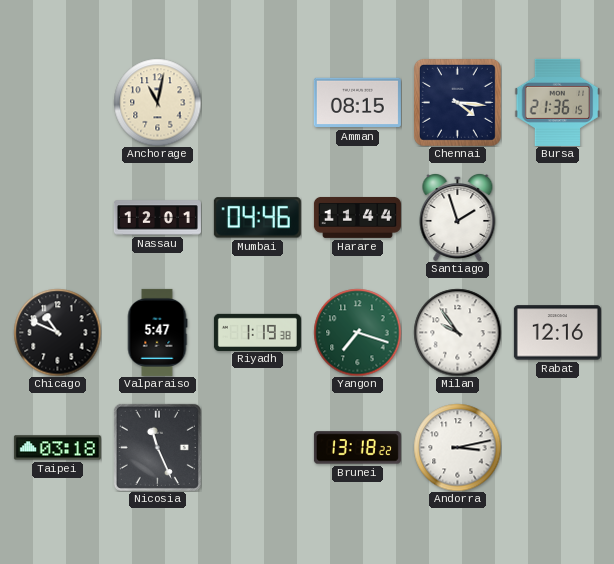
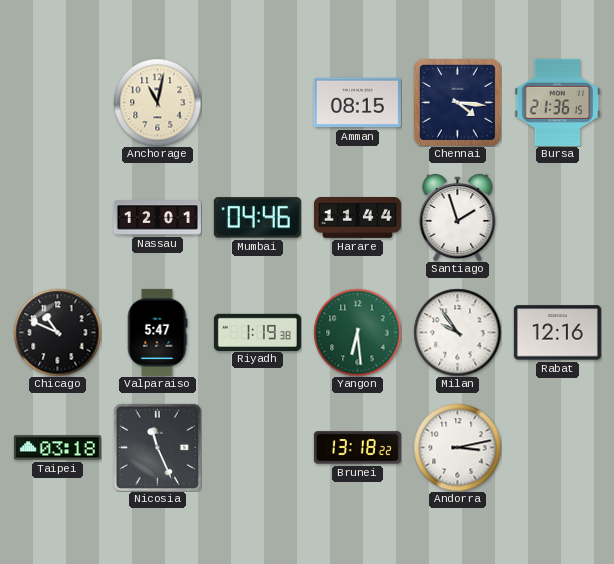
Yangon: 7:18 -> 6:29 (357, 332)
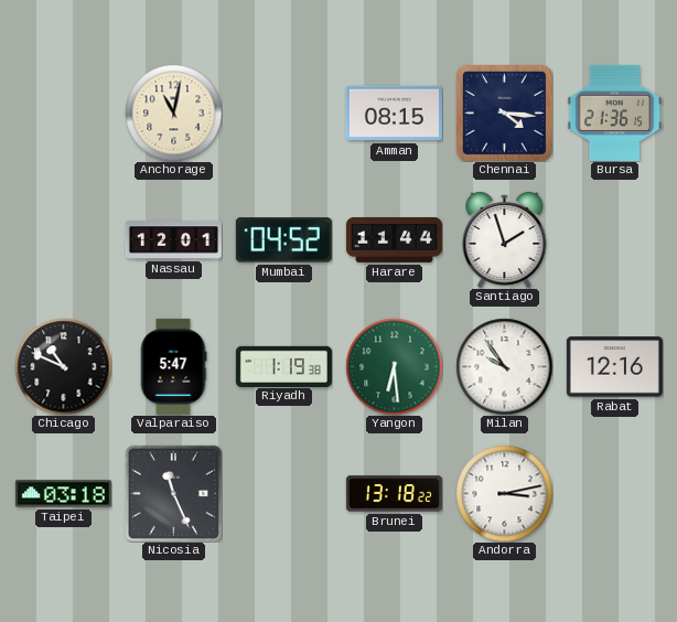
Mumbai: 04:46 -> 04:52 (283, 240)
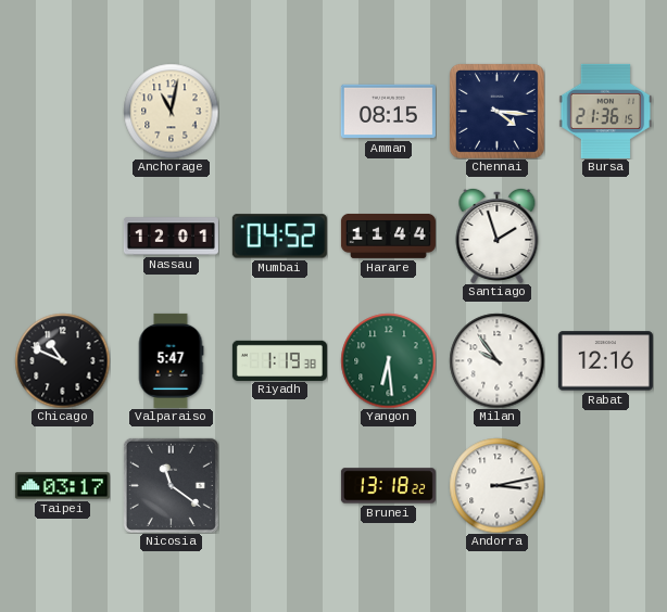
Taipei: 03:18 -> 03:17 (62, 486)
Nicosia: 11:26 -> 11:21 (171, 485)
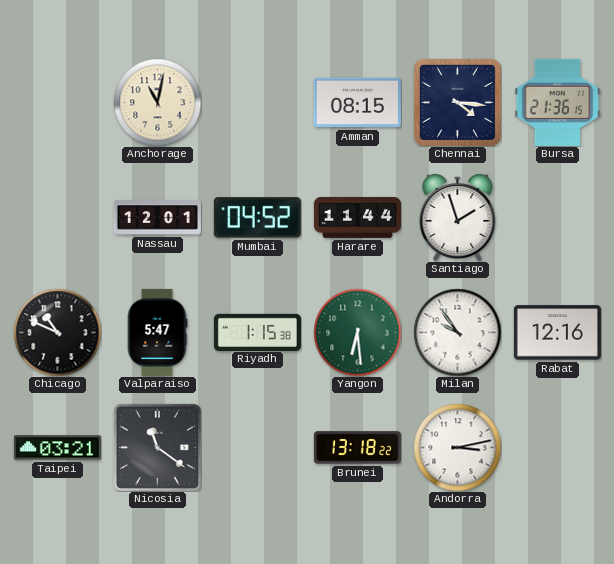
Riyadh: 1:19 -> 1:15 (257, 332)
Taipei: 03:17 -> 03:21 (57, 448)
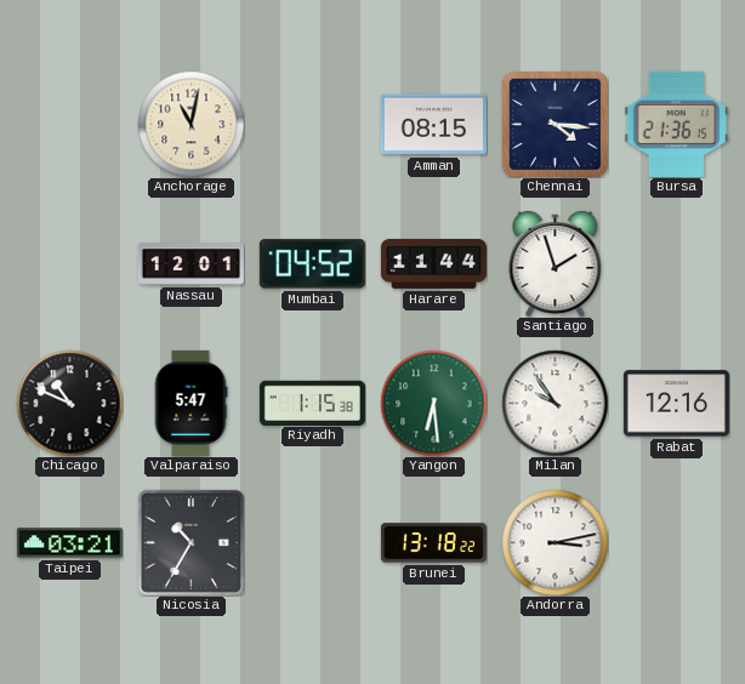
Nicosia: 11:21 -> 10:35 (190, 542)
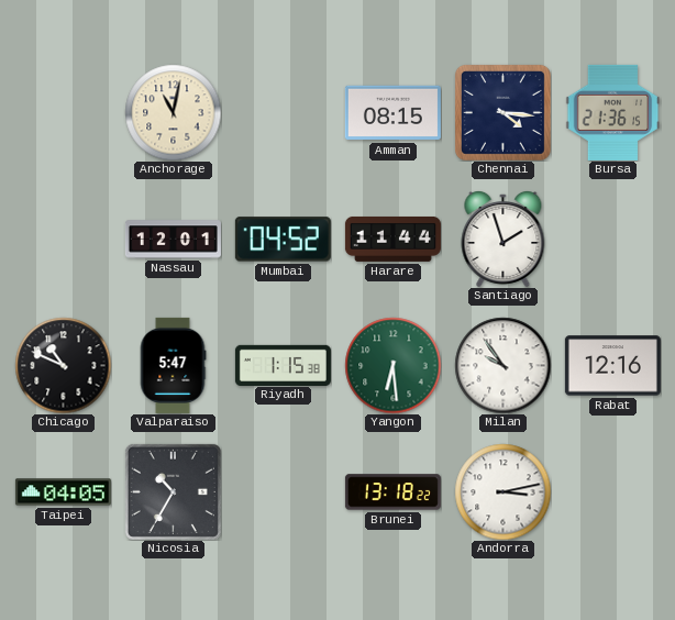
Taipei: 03:21 -> 04:05 (63, 492)
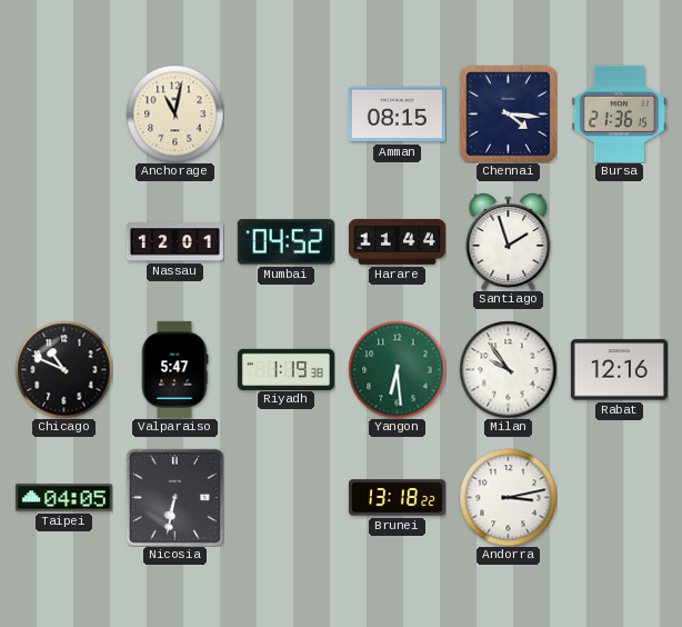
Riyadh: 1:15 -> 1:19 (285, 369)
Nicosia: 10:35 -> 6:32 (174, 497)
